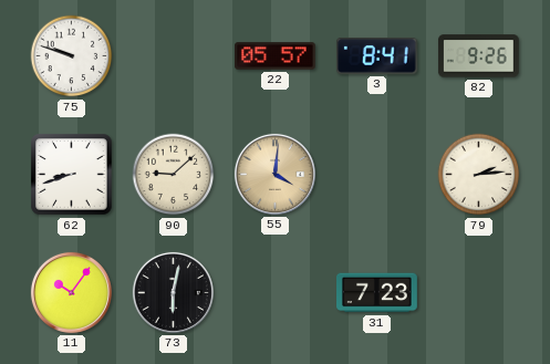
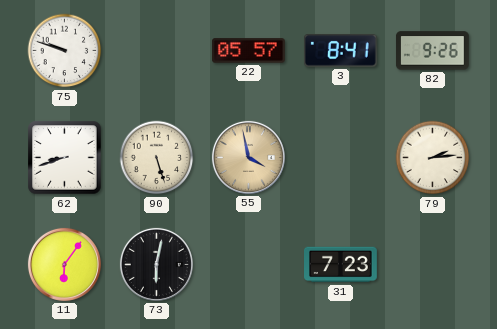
90: 9:08 -> 5:27 (157, 158)
55: 4:01 -> 3:58 (248, 157)
11: 10:06 -> 6:06 (64, 264)
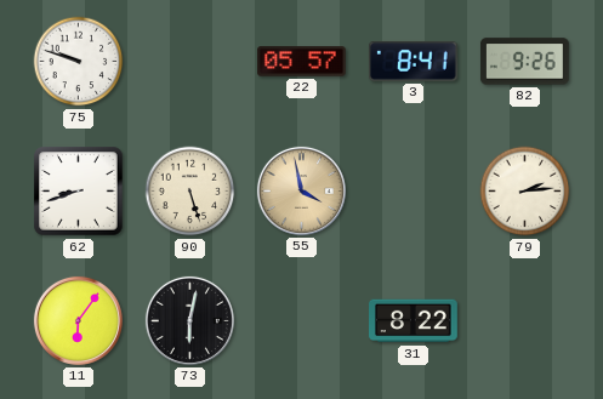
31: 7:23 -> 8:22 (414, 321)
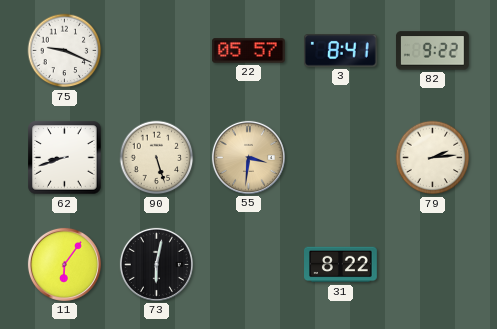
75: 9:48 -> 9:19 (65, 51)
82: 9:26 -> 9:22 (432, 51)
55: 3:58 -> 3:31 (248, 157)
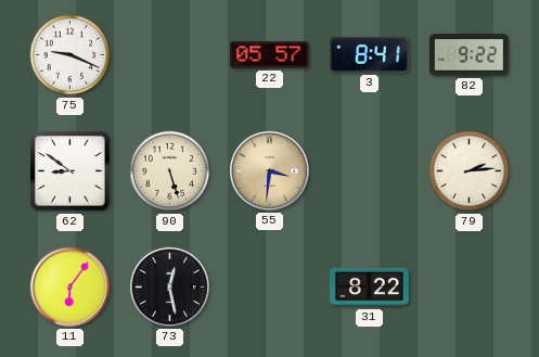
62: 8:42 -> 8:51 (70, 171)
73: 6:02 -> 12:28 (169, 286)
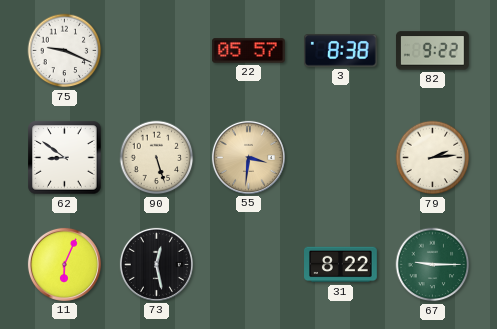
3: 8:41 -> 8:38 (340, 51)
11: 6:06 -> 6:04 (64, 264)
67: none -> 9:15 (433, 265)
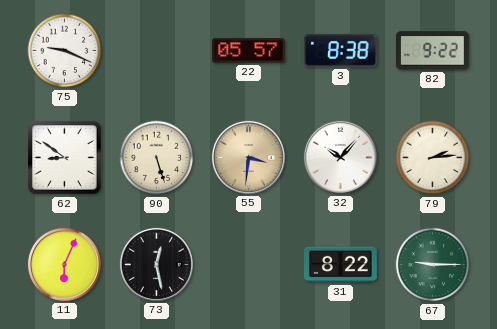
32: none -> 10:07 (340, 157)
